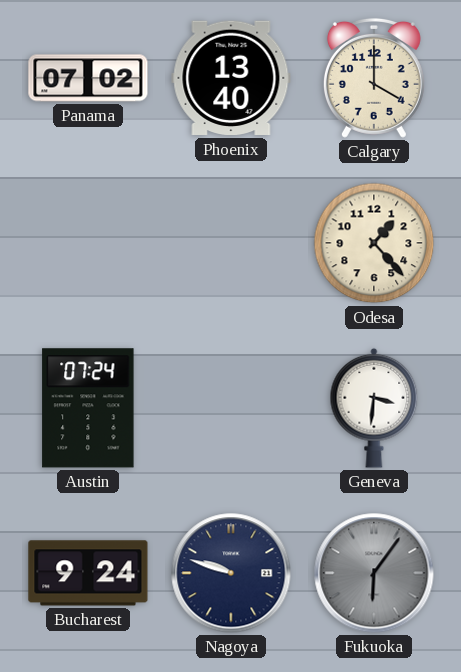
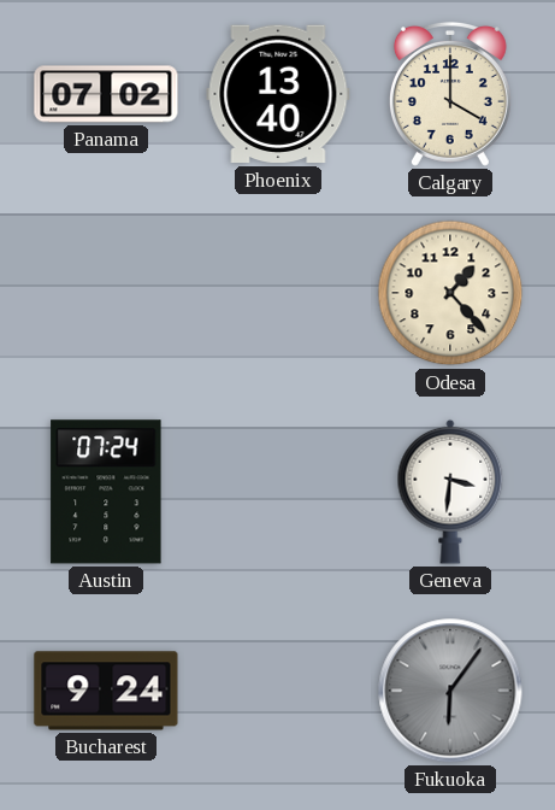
Nagoya: 9:48 -> none (231, 573)
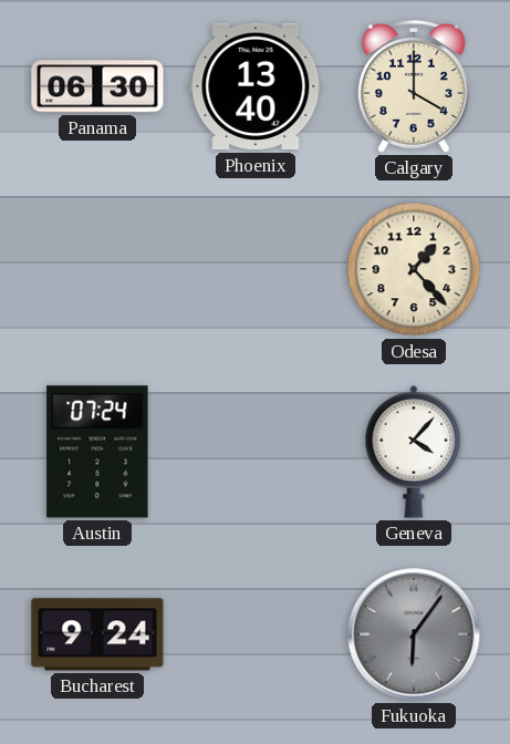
Panama: 07:02 -> 06:30 (97, 86)
Geneva: 3:31 -> 4:07 (414, 452)
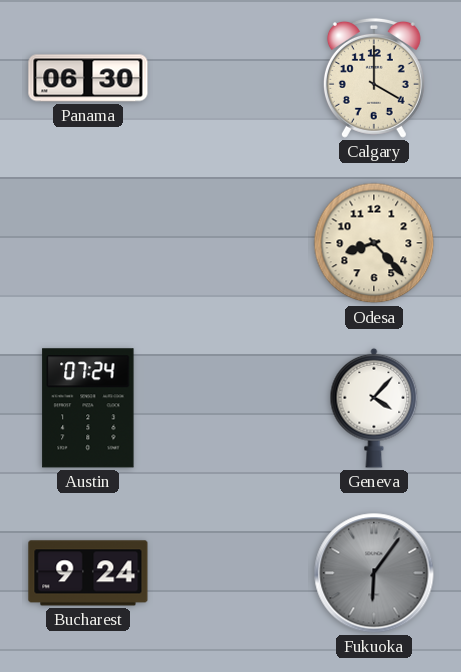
Phoenix: 13:40 -> none (256, 86)
Odesa: 1:23 -> 8:23 (374, 243)
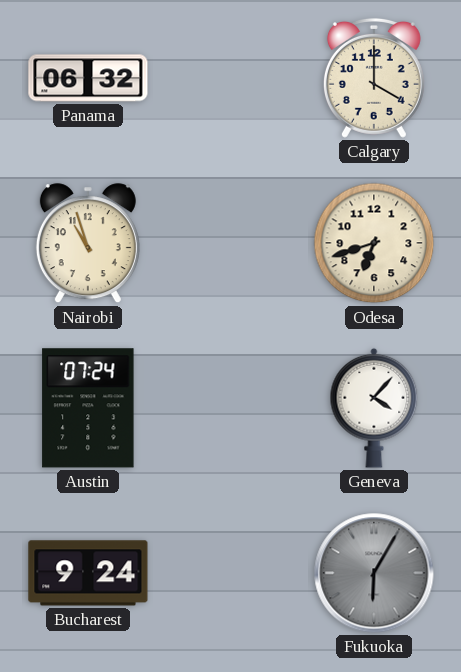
Panama: 06:30 -> 06:32 (88, 78)
Nairobi: none -> 10:57 (88, 244)
Odesa: 8:23 -> 6:42 (374, 243)
Fukuoka: 6:06 -> 6:05 (374, 573)
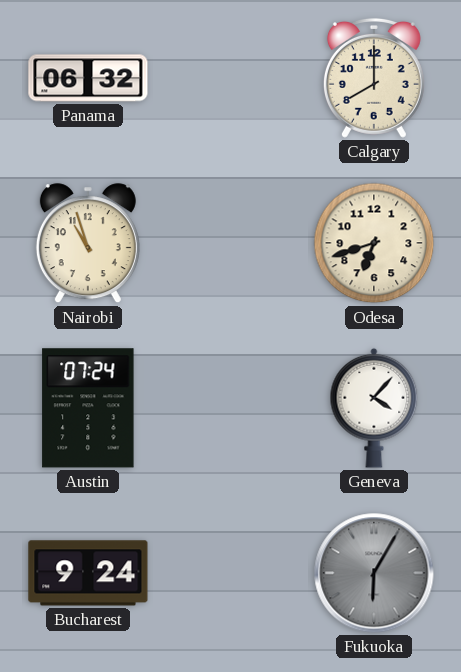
Calgary: 4:00 -> 8:00 (374, 78)
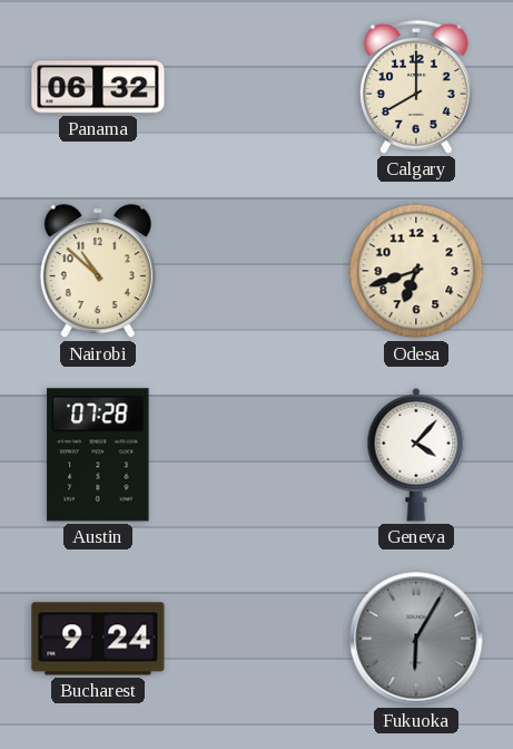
Nairobi: 10:57 -> 10:52 (98, 272)
Austin: 07:24 -> 07:28 (98, 455)
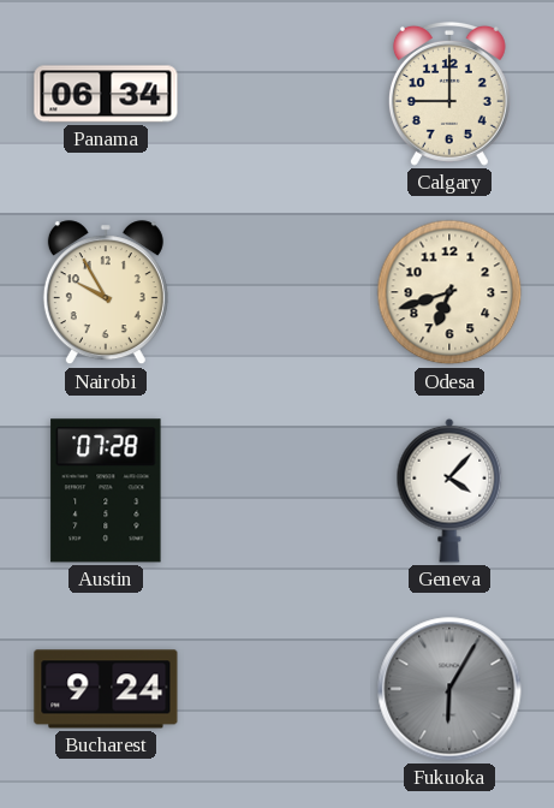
Panama: 06:32 -> 06:34 (106, 94)
Calgary: 8:00 -> 9:00 (449, 94)
Nairobi: 10:52 -> 9:55 (106, 293)
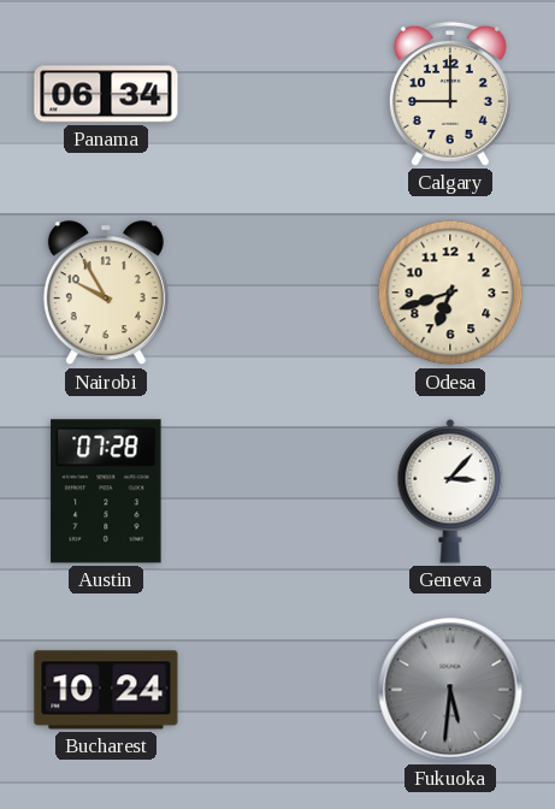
Geneva: 4:07 -> 3:07 (450, 491)
Bucharest: 9:24 -> 10:24 (106, 690)
Fukuoka: 6:05 -> 5:31 (450, 690)
